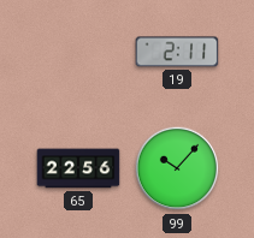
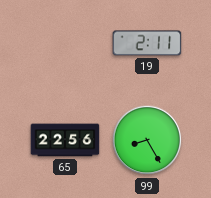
99: 10:07 -> 8:25 (147, 140)
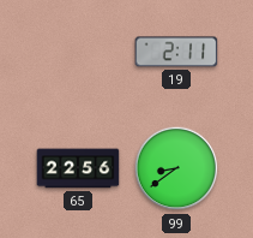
99: 8:25 -> 8:39 (176, 168)
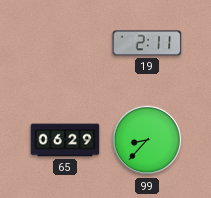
65: 22:56 -> 06:29 (65, 140)
99: 8:39 -> 8:37 (147, 140)
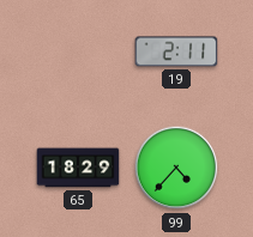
65: 06:29 -> 18:29 (78, 168)
99: 8:37 -> 4:37 (176, 168)
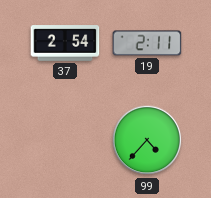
37: none -> 2:54 (65, 43)
65: 18:29 -> none (78, 168)
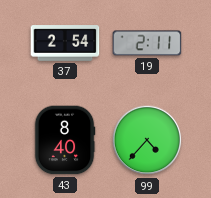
43: none -> 8:40 (65, 140)
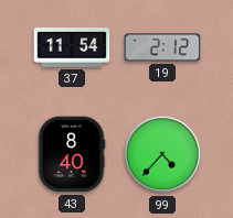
37: 2:54 -> 11:54 (72, 47)
19: 2:11 -> 2:12 (162, 47)
